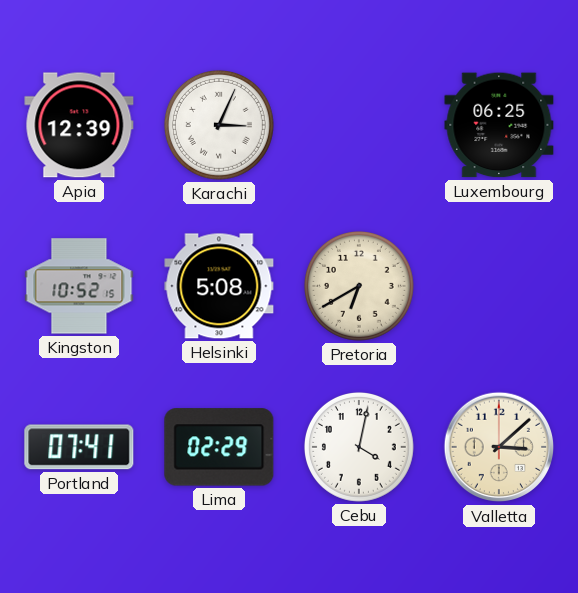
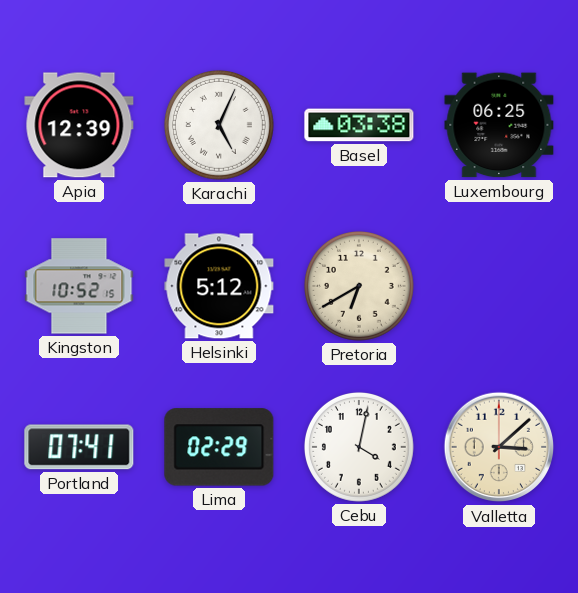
Karachi: 3:04 -> 5:04 (219, 125)
Basel: none -> 03:38 (359, 125)
Helsinki: 5:08 -> 5:12 (219, 286)
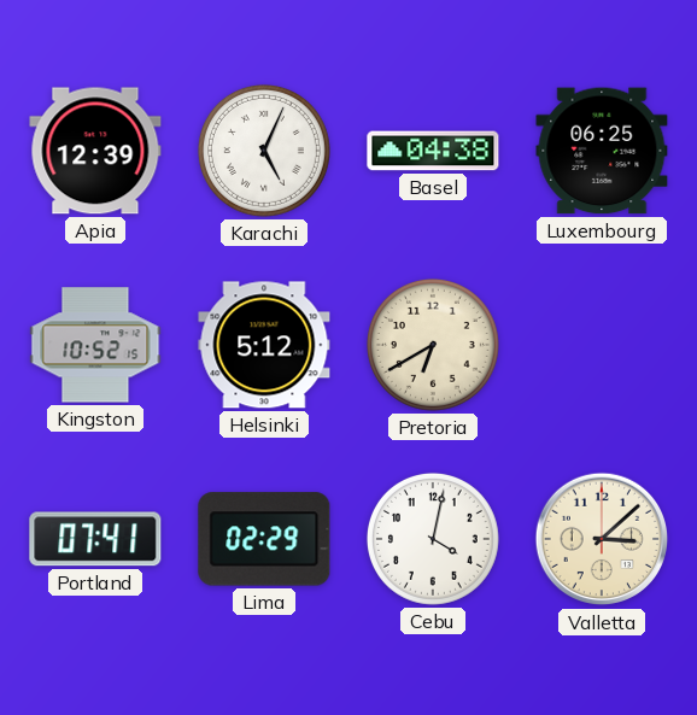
Basel: 03:38 -> 04:38 (433, 151)
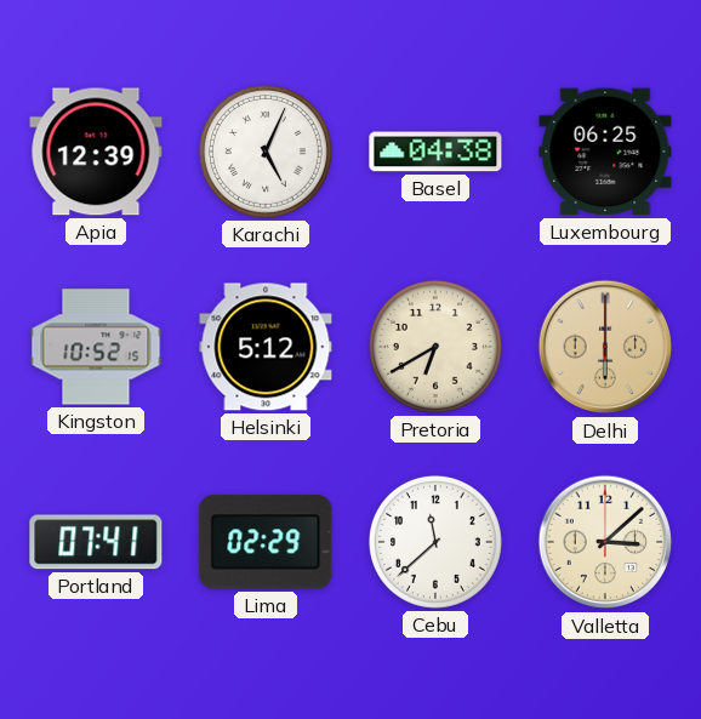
Delhi: none -> 6:00 (605, 347)
Cebu: 4:02 -> 11:38 (435, 542)
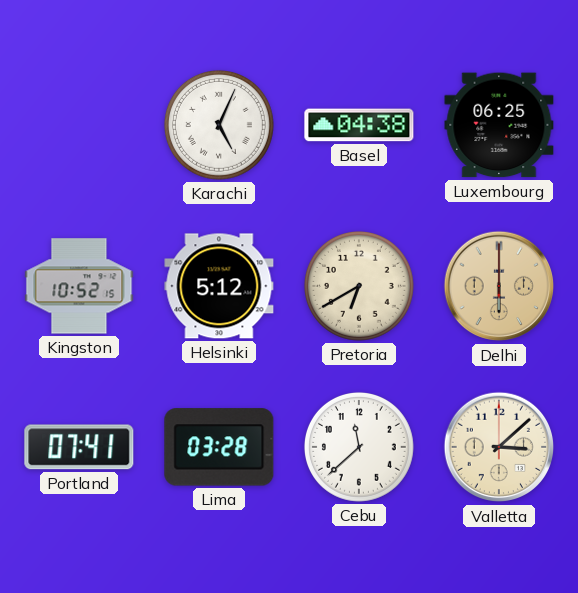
Apia: 12:39 -> none (96, 152)
Lima: 02:29 -> 03:28 (219, 447)
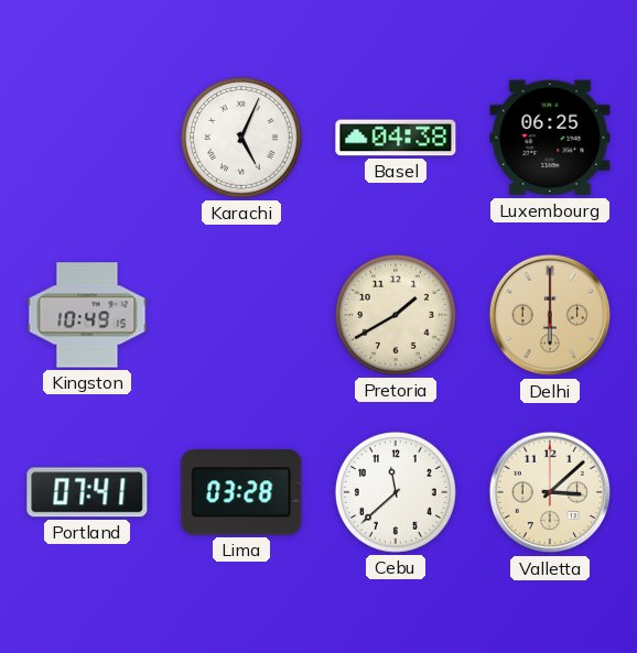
Kingston: 10:52 -> 10:49 (87, 315)
Helsinki: 5:12 -> none (219, 286)
Pretoria: 6:40 -> 1:40 (396, 315)
